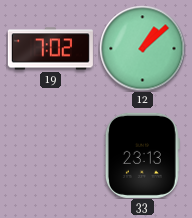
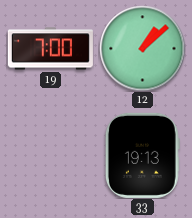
19: 7:02 -> 7:00 (50, 49)
33: 23:13 -> 19:13 (142, 155)
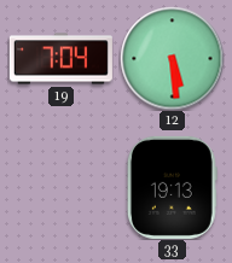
19: 7:00 -> 7:04 (60, 59)
12: 1:08 -> 5:29 (172, 58)
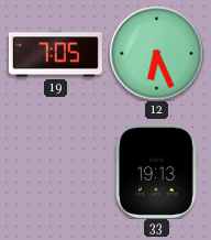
19: 7:04 -> 7:05 (55, 54)
12: 5:29 -> 6:26 (156, 53)
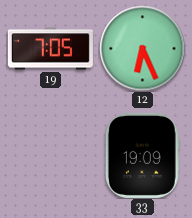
33: 19:13 -> 19:09 (142, 155)
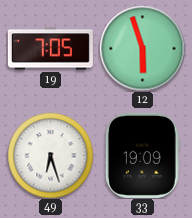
12: 6:26 -> 5:57 (142, 48)
49: none -> 6:27 (50, 155)
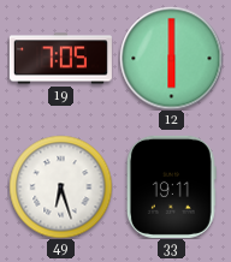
12: 5:57 -> 6:00 (171, 58)
33: 19:09 -> 19:11 (171, 186)
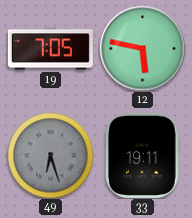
12: 6:00 -> 5:47 (142, 48)
49 dial: white -> grey (50, 155)
